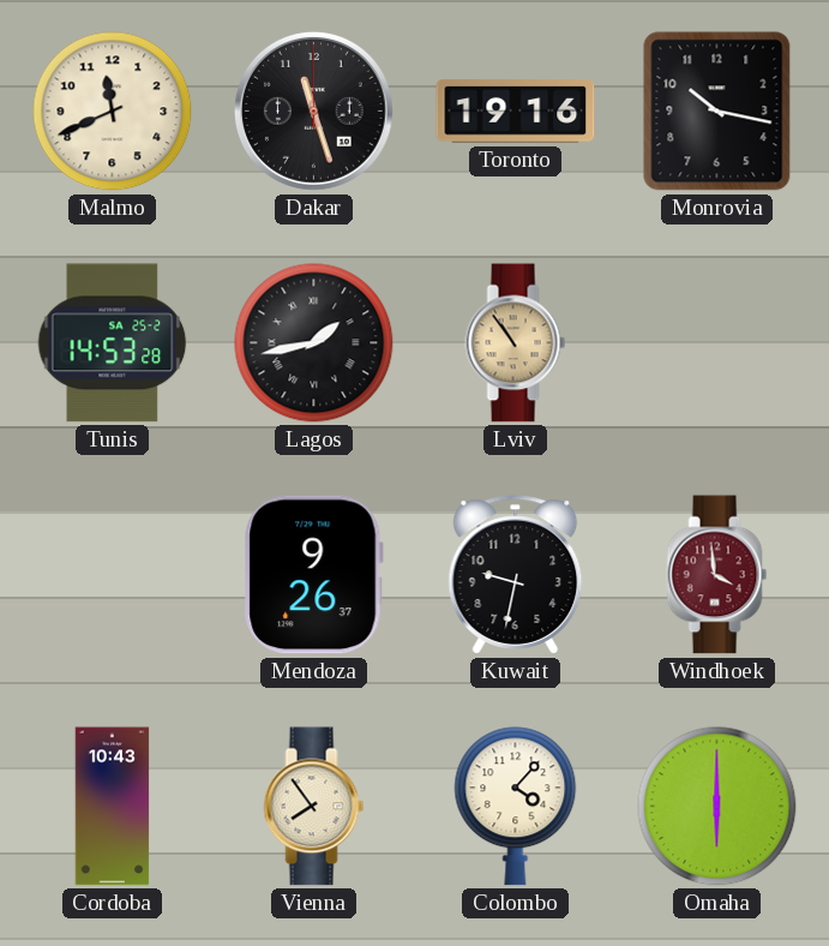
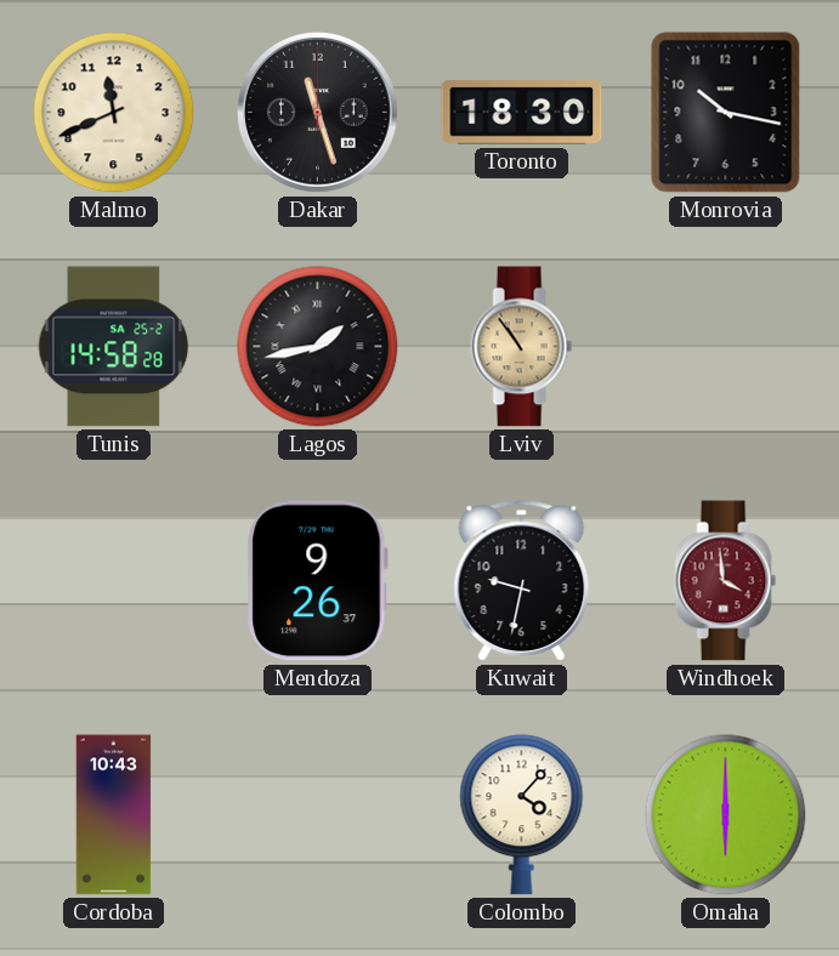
Toronto: 19:16 -> 18:30 (522, 113)
Tunis: 14:53 -> 14:58 (114, 347)
Vienna: 7:54 -> none (314, 807)
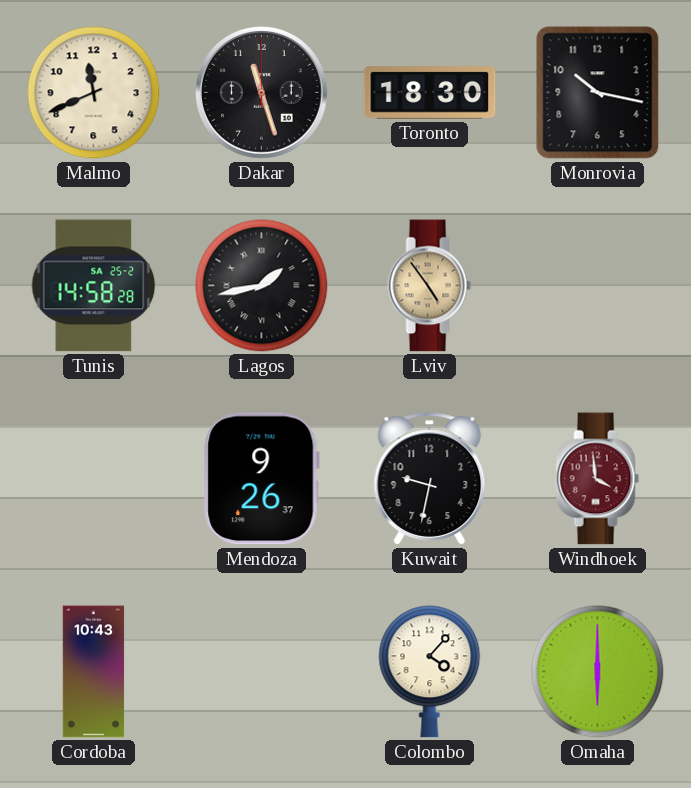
Lviv: 10:54 -> 4:54 (430, 286)
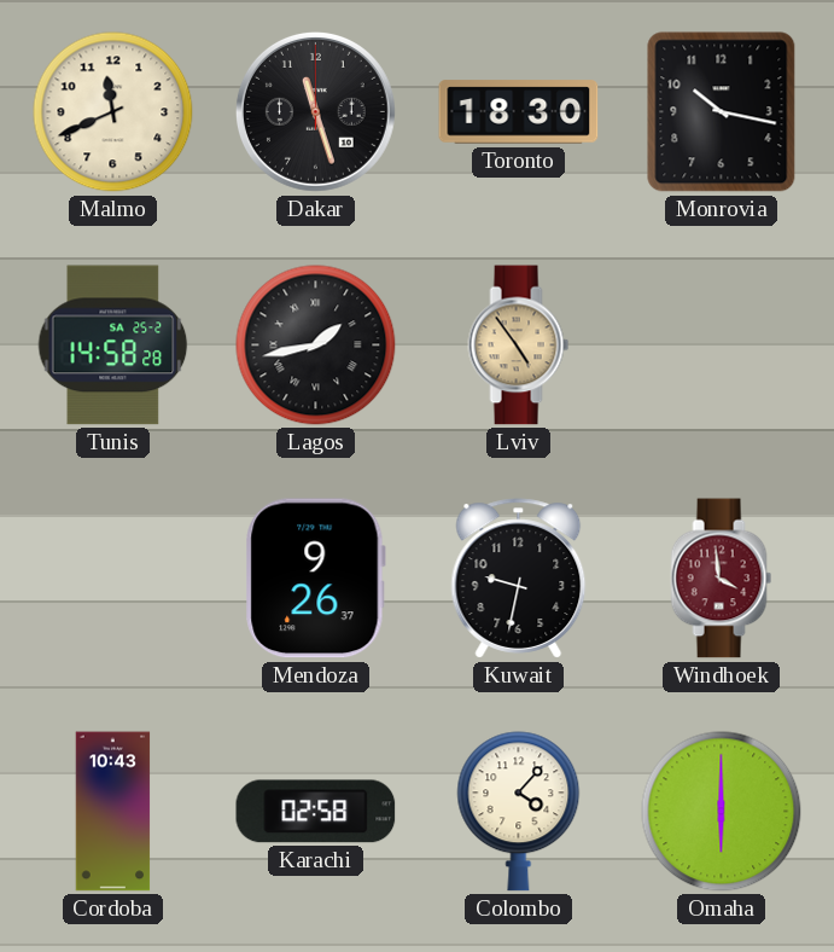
Karachi: none -> 02:58 (316, 812)
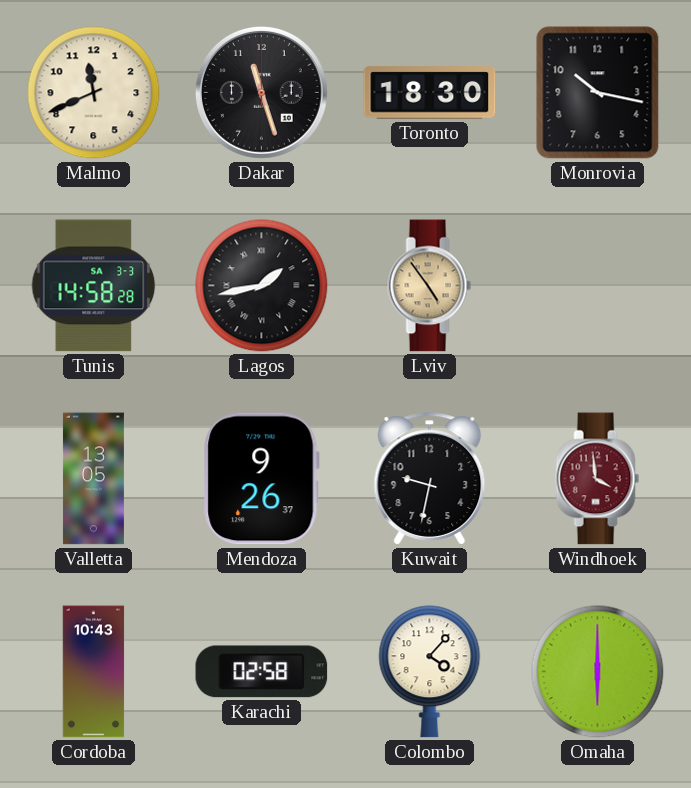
Tunis date: SA 25-2 -> SA 3-3 (94, 286)
Valletta: none -> 13:05 (93, 479)
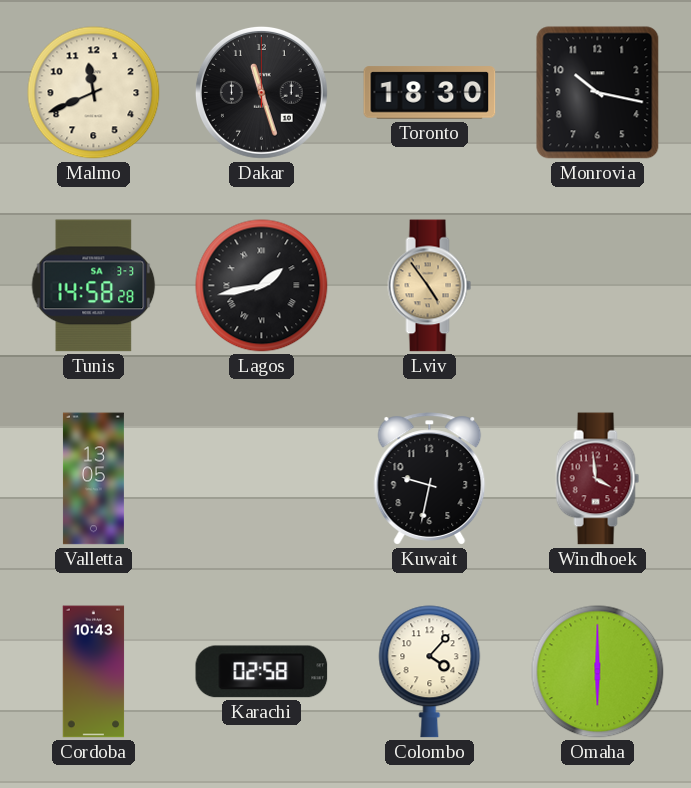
Mendoza: 9:26 -> none (261, 479)
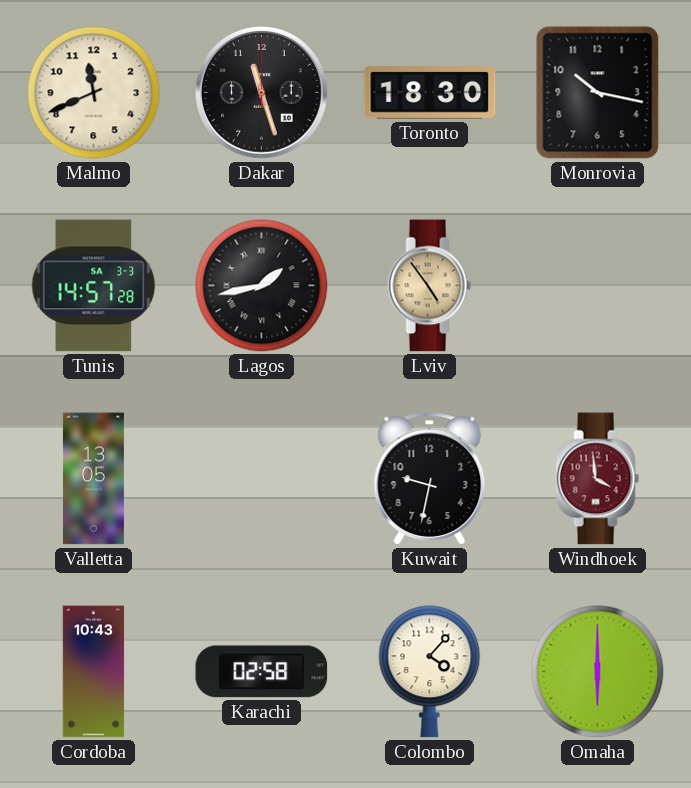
Tunis: 14:58 -> 14:57 (94, 286)
